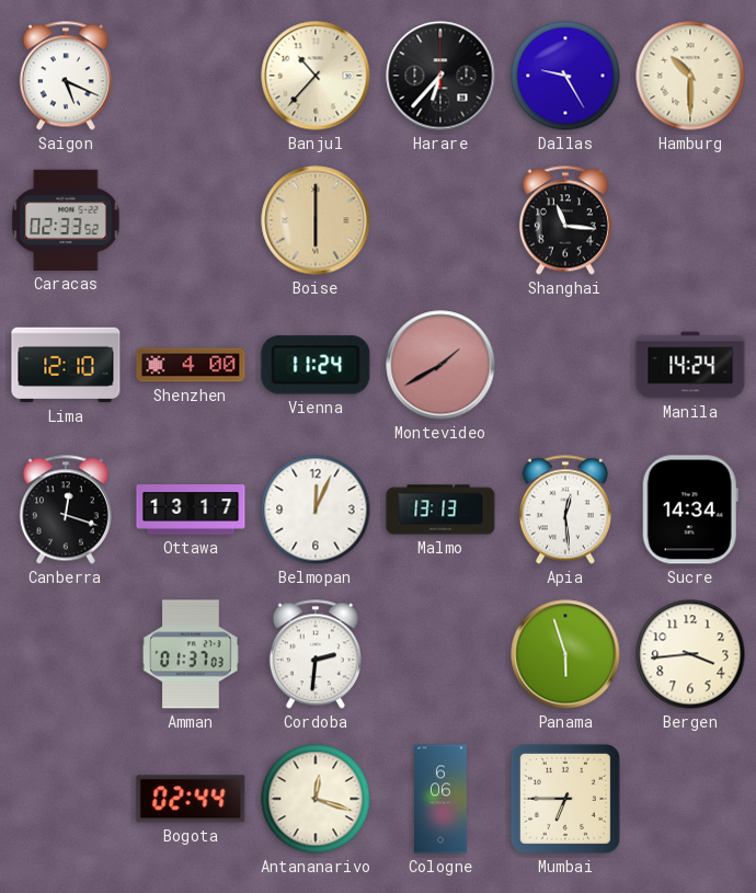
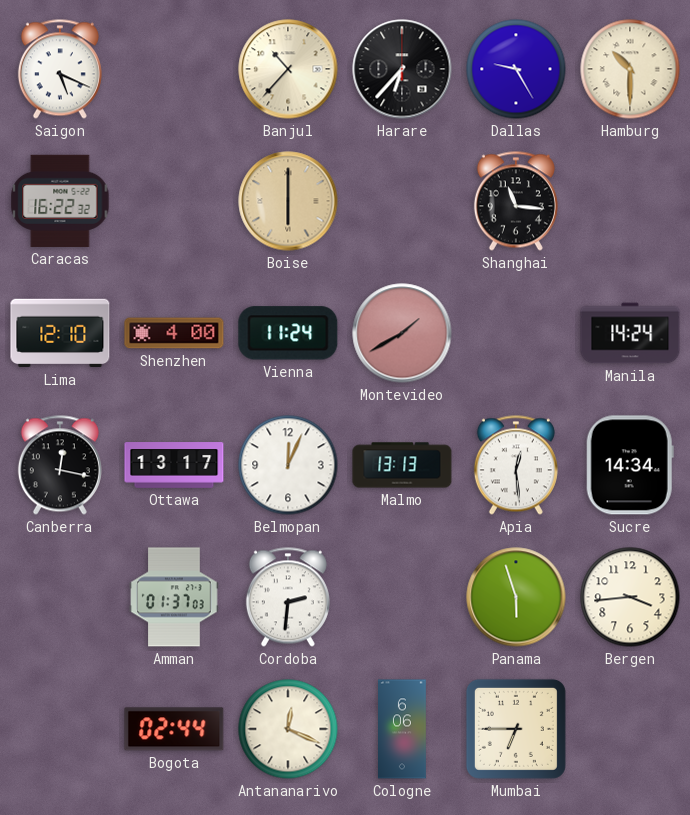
Caracas: 02:33 -> 16:22 (60, 201)
Canberra: 12:18 -> 12:17 (60, 465)
Antananarivo: 12:18 -> 12:19 (288, 729)
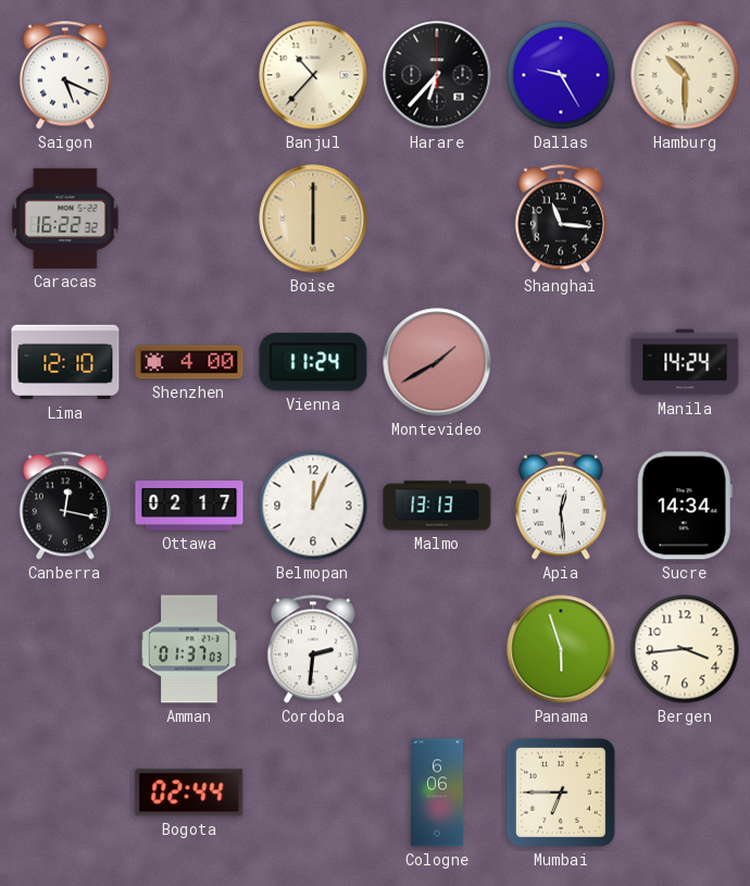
Ottawa: 13:17 -> 02:17 (189, 506)
Antananarivo: 12:19 -> none (288, 729)
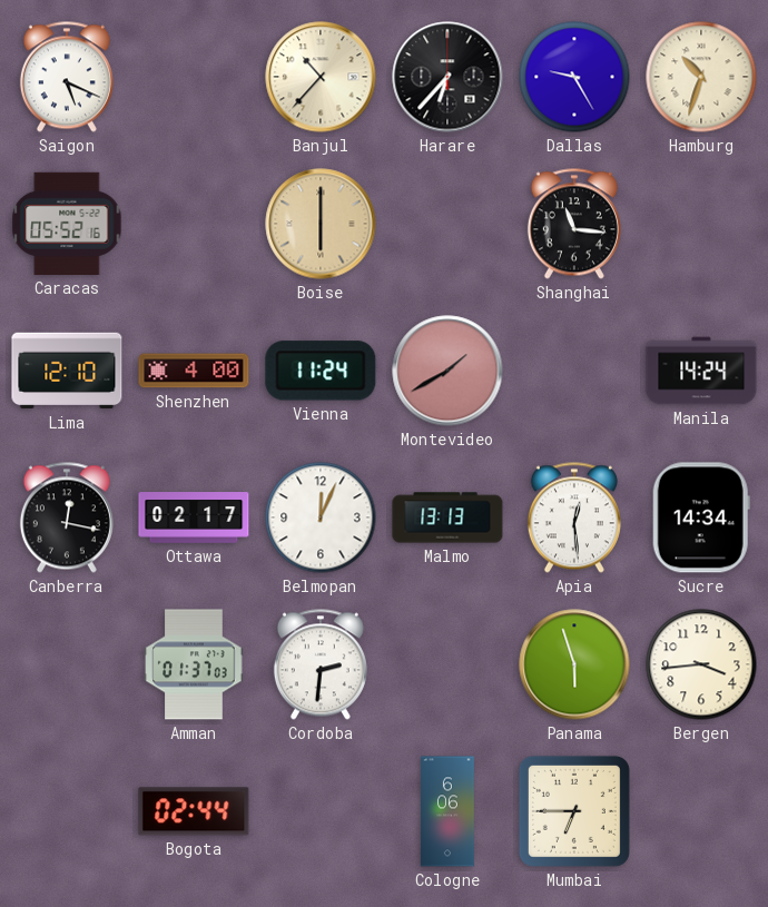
Hamburg: 10:30 -> 10:33 (701, 77)
Caracas: 16:22 -> 05:52 (67, 224)
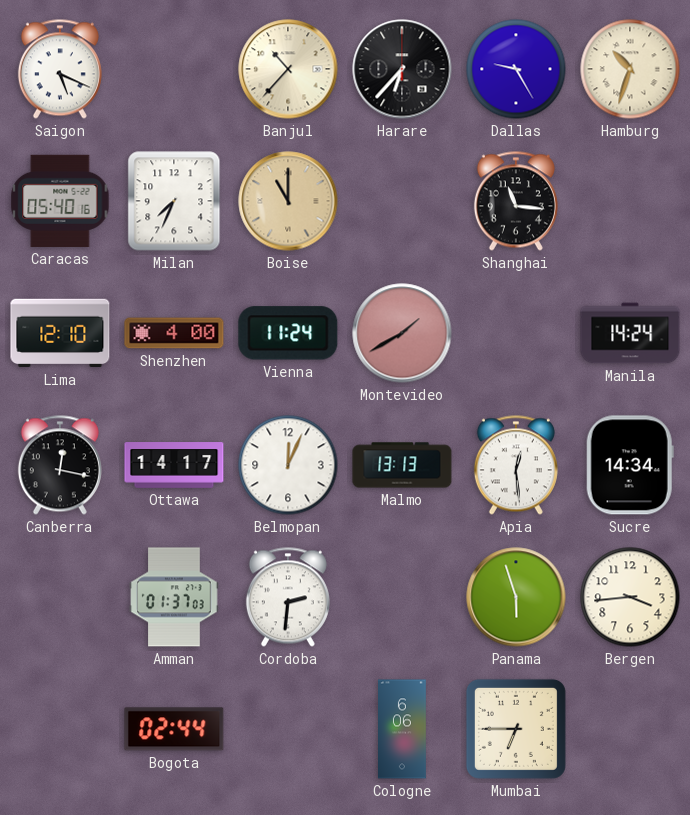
Caracas: 05:52 -> 05:40 (60, 201)
Milan: none -> 7:34 (174, 201)
Boise: 6:00 -> 11:00 (288, 201)
Ottawa: 02:17 -> 14:17 (174, 465)
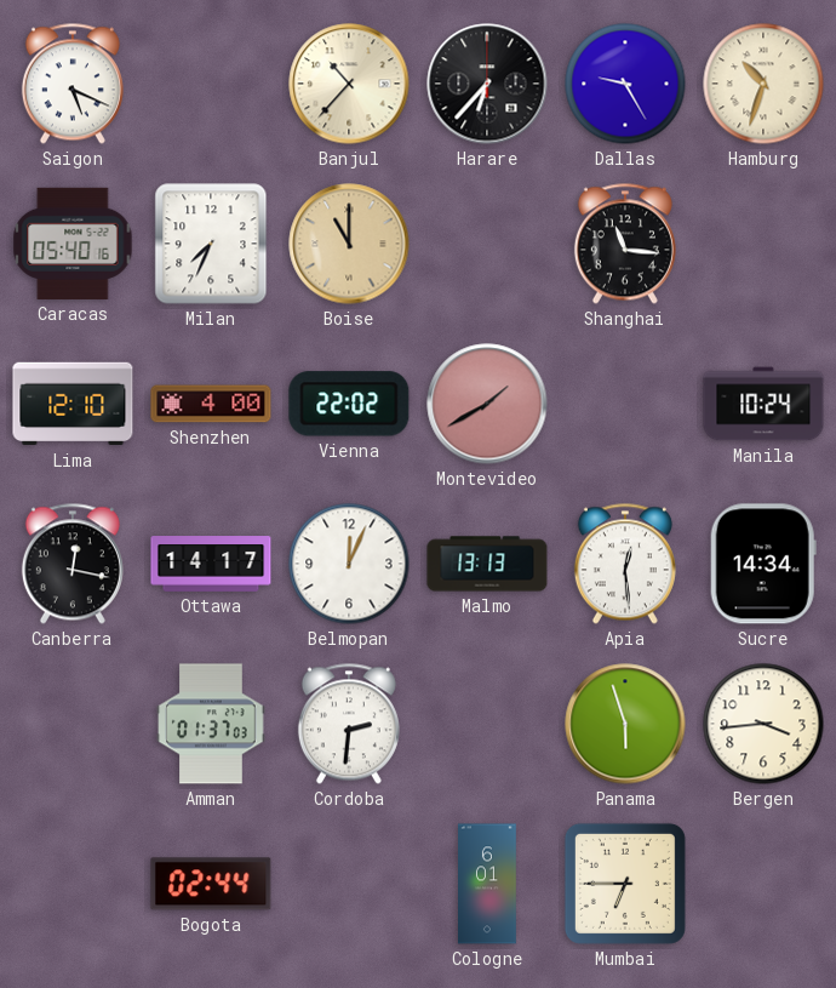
Vienna: 11:24 -> 22:02 (349, 404)
Manila: 14:24 -> 10:24 (763, 404)
Cologne: 6:06 -> 6:01 (488, 884)
